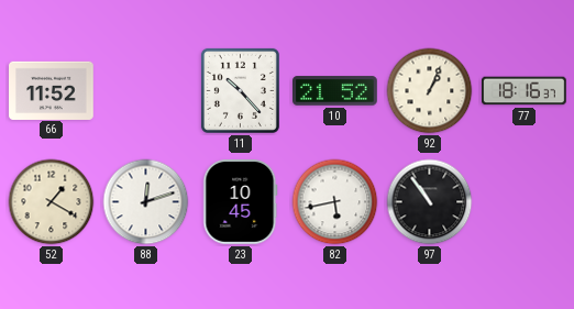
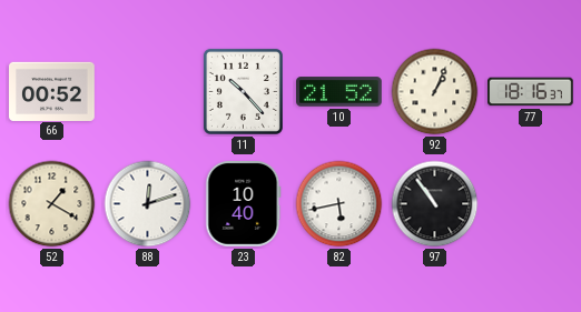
66: 11:52 -> 00:52 (52, 91)
23: 10:45 -> 10:40 (244, 204)
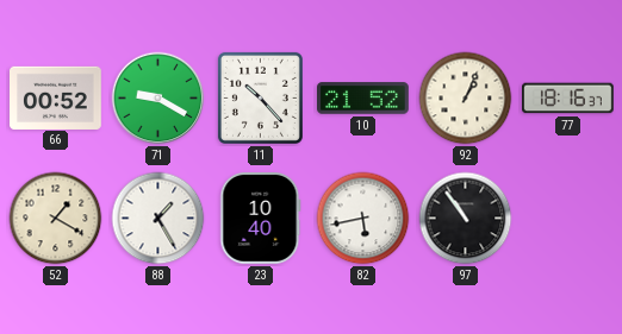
71: none -> 9:20 (158, 99)
88: 12:12 -> 1:25 (158, 219)
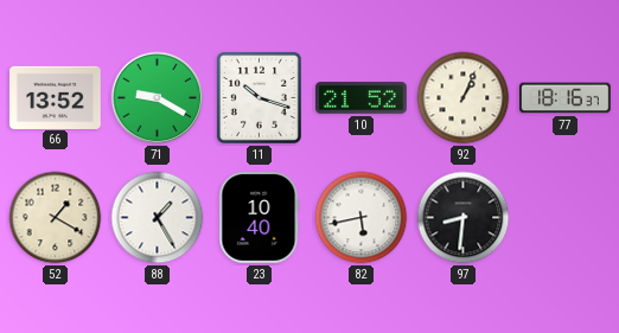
66: 00:52 -> 13:52 (56, 97)
11: 10:23 -> 10:18 (259, 97)
97: 10:54 -> 8:31 (464, 218)
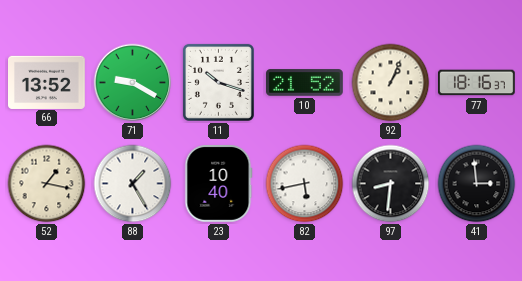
52: 1:20 -> 1:17 (47, 184)
41: none -> 2:59 (477, 184)
